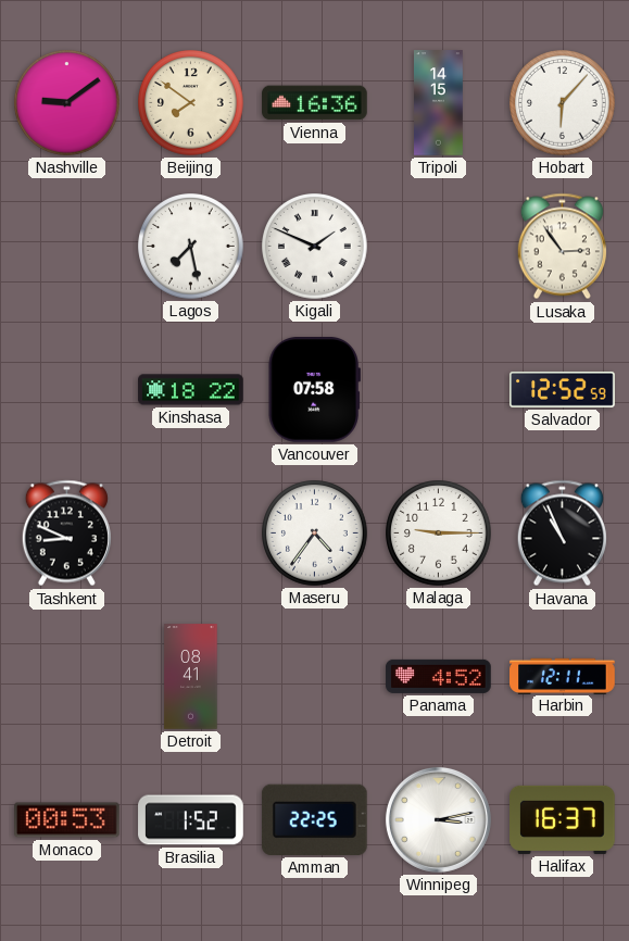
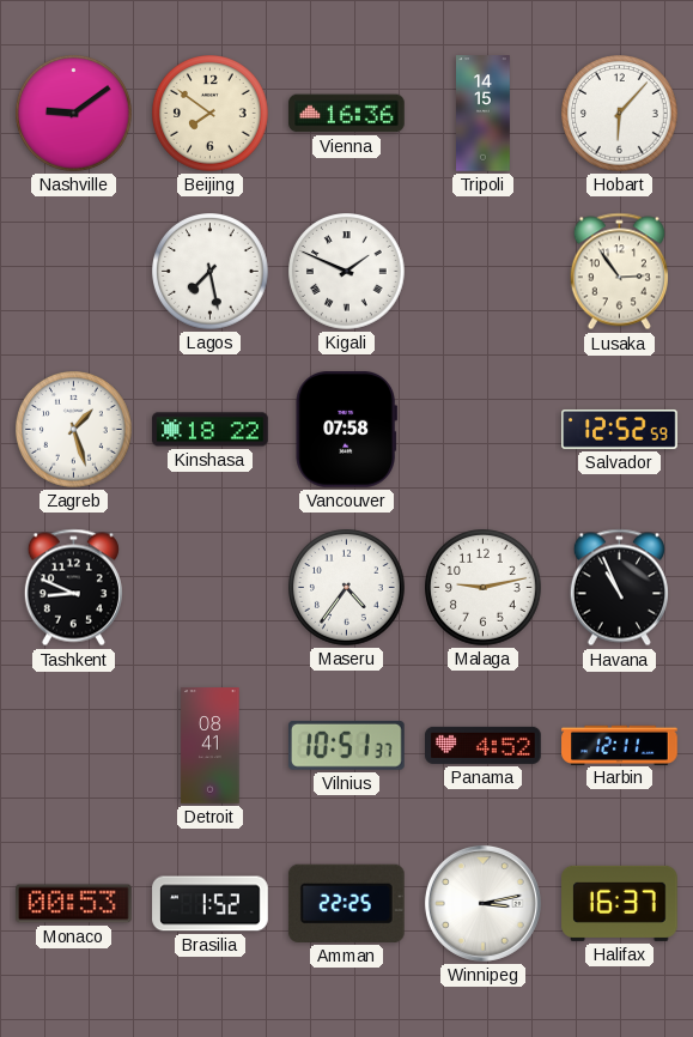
Zagreb: none -> 1:27 (74, 430)
Malaga: 9:15 -> 9:13 (484, 588)
Vilnius: none -> 10:51 (347, 745)
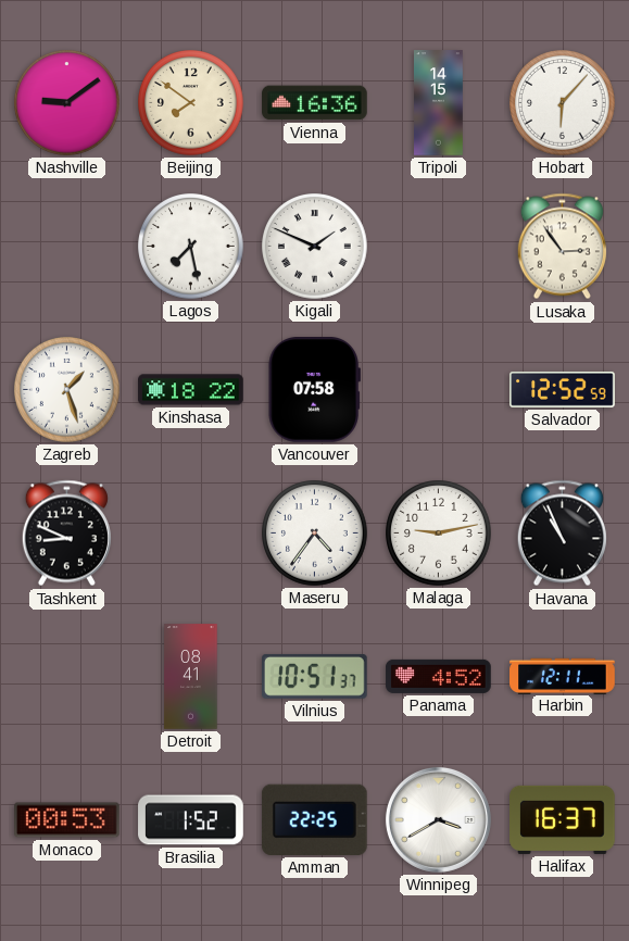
Winnipeg: 3:13 -> 3:40 (438, 819)
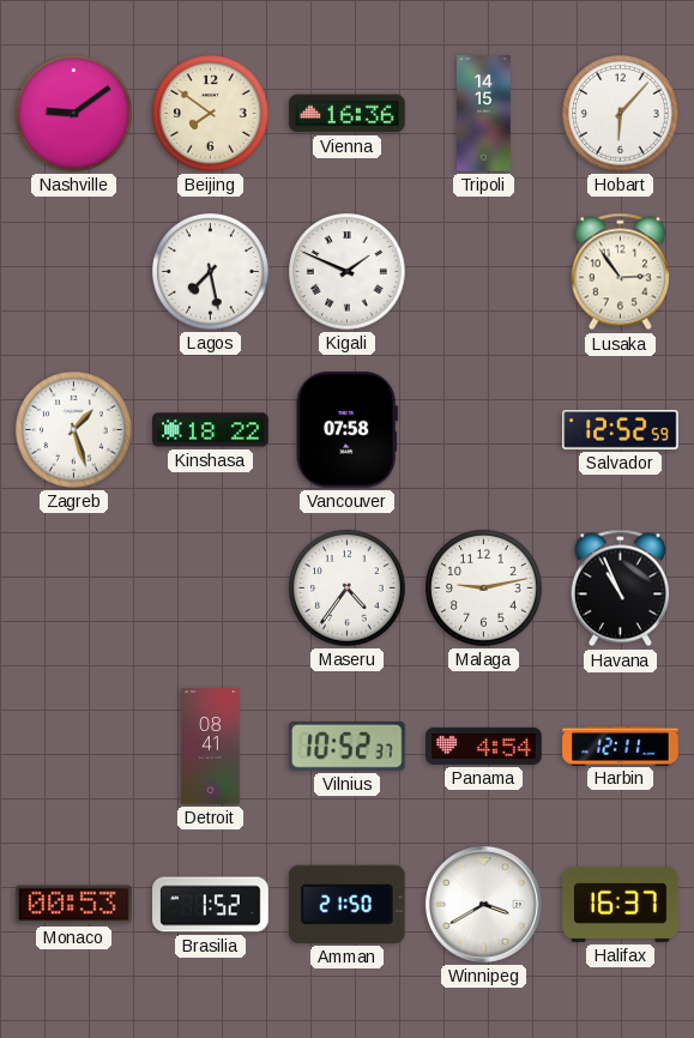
Tashkent: 8:49 -> none (66, 534)
Vilnius: 10:51 -> 10:52 (348, 746)
Panama: 4:52 -> 4:54 (484, 746)
Amman: 22:25 -> 21:50 (346, 904)
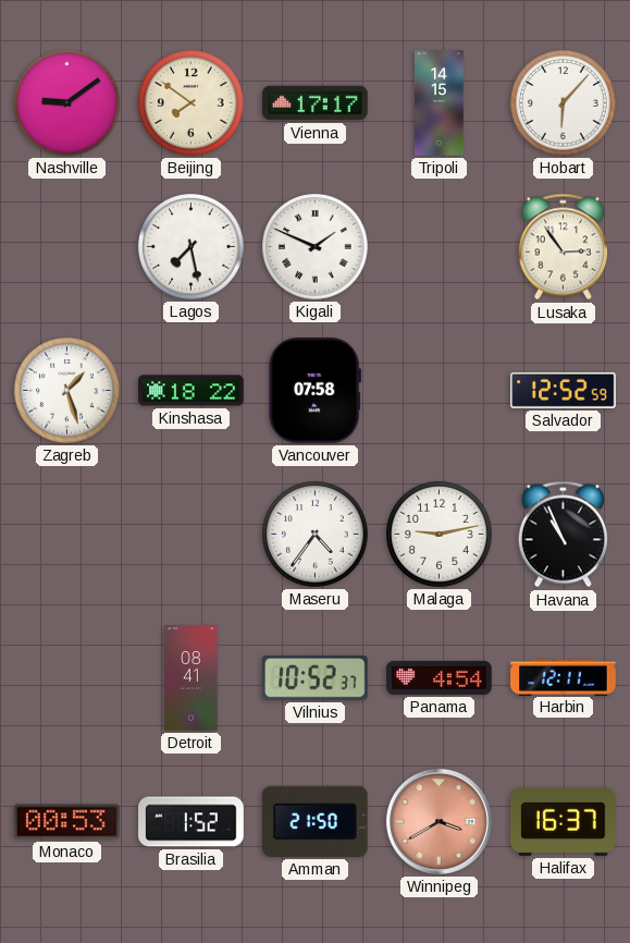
Vienna: 16:36 -> 17:17 (316, 103)
Winnipeg dial: white -> salmon (438, 821)
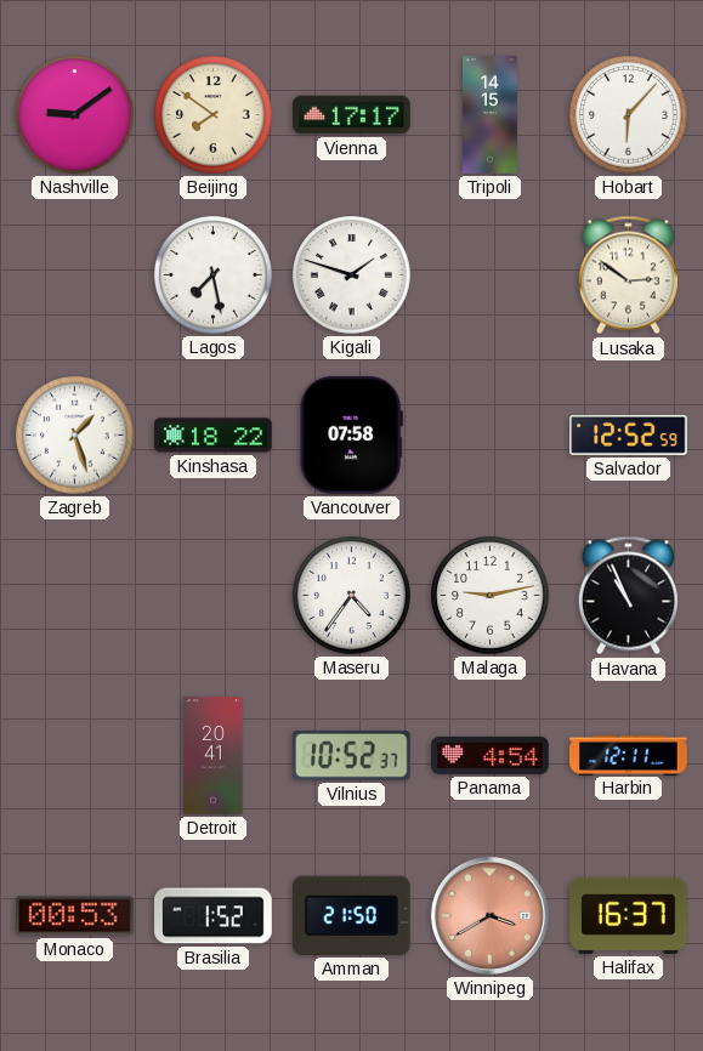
Kigali: 1:49 -> 1:48 (352, 275)
Lusaka: 2:54 -> 2:51 (628, 275)
Detroit: 08:41 -> 20:41 (214, 756)
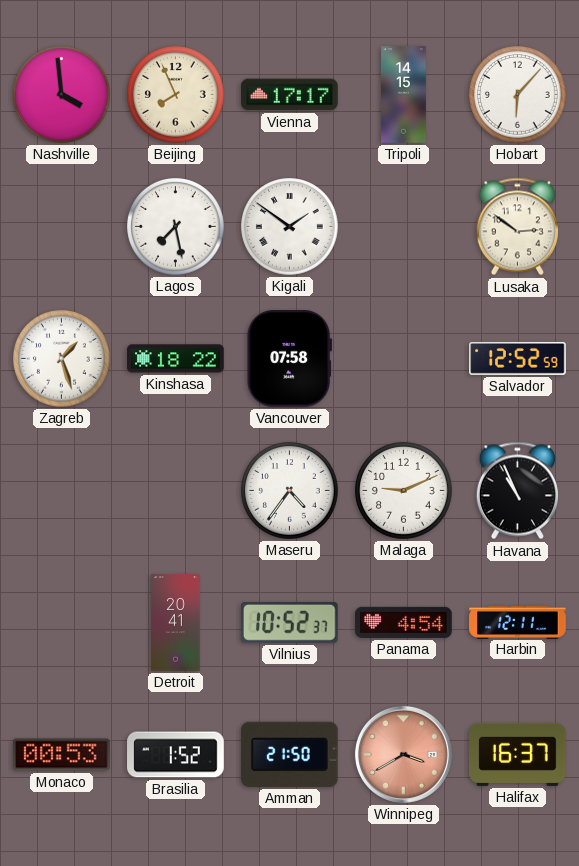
Nashville: 9:09 -> 3:59 (62, 95)
Beijing: 7:51 -> 7:56 (176, 95)
Kigali: 1:48 -> 1:51 (290, 227)
Malaga: 9:13 -> 9:11 (404, 491)
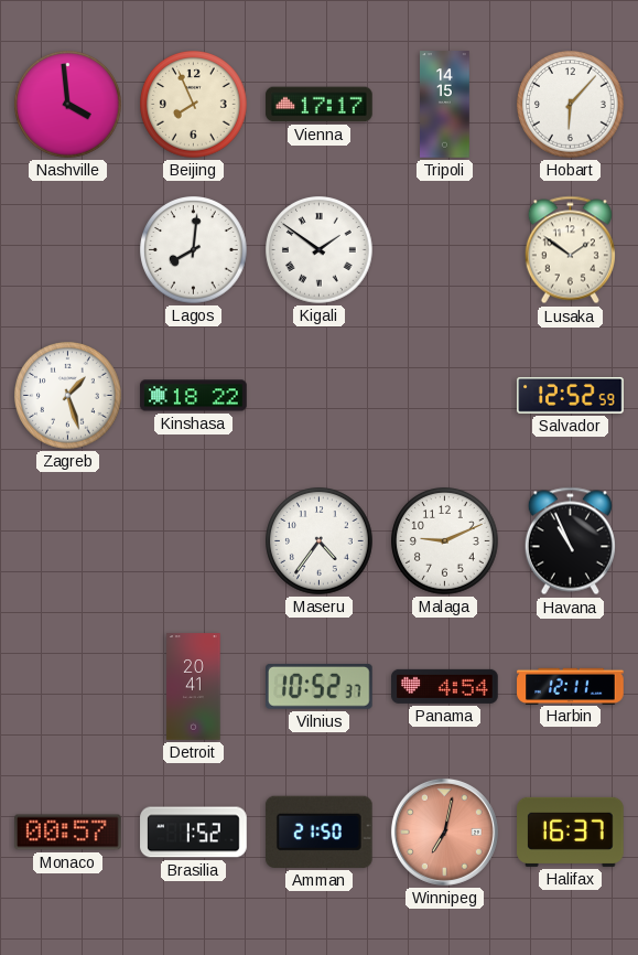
Lagos: 7:28 -> 8:01 (194, 250)
Lusaka: 2:51 -> 1:51 (570, 250)
Vancouver: 07:58 -> none (289, 359)
Monaco: 00:53 -> 00:57 (68, 833)
Winnipeg: 3:40 -> 7:02 (444, 831)
